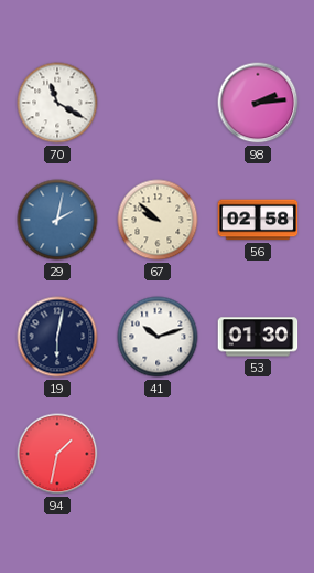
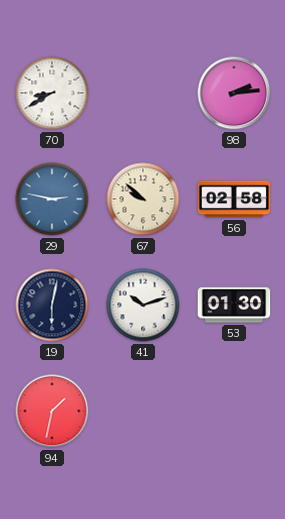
70: 11:20 -> 8:40 (52, 93)
29: 2:02 -> 2:47 (52, 199)
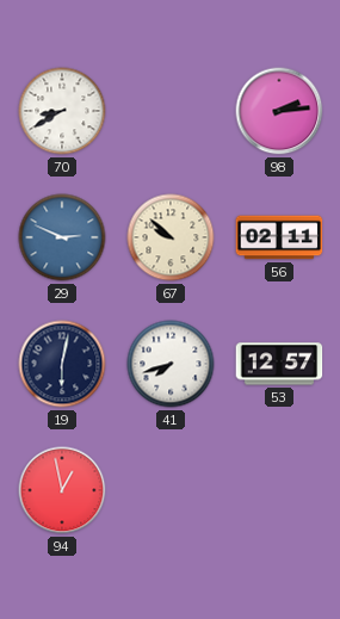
29: 2:47 -> 2:49 (62, 237)
56: 02:58 -> 02:11 (279, 237)
41: 10:12 -> 7:42 (171, 364)
53: 01:30 -> 12:57 (279, 364)
94: 1:32 -> 12:58 (62, 490)
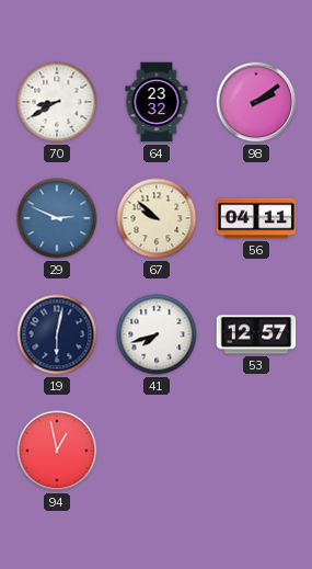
64: none -> 23:32 (157, 102)
98: 2:14 -> 2:09 (256, 102)
56: 02:11 -> 04:11 (256, 218)
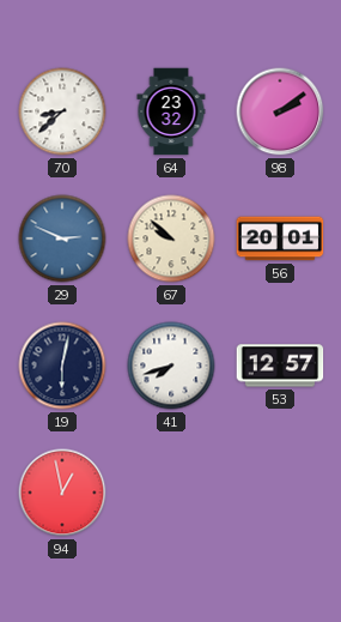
70: 8:40 -> 8:38 (62, 111)
56: 04:11 -> 20:01 (280, 238)
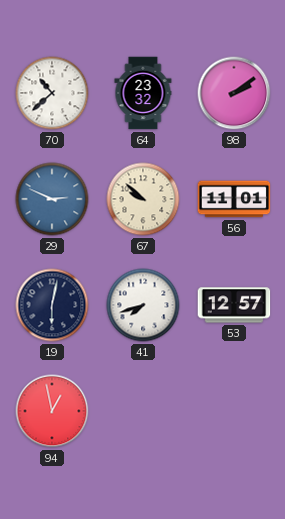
70: 8:38 -> 10:38 (52, 93)
56: 20:01 -> 11:01 (234, 199)
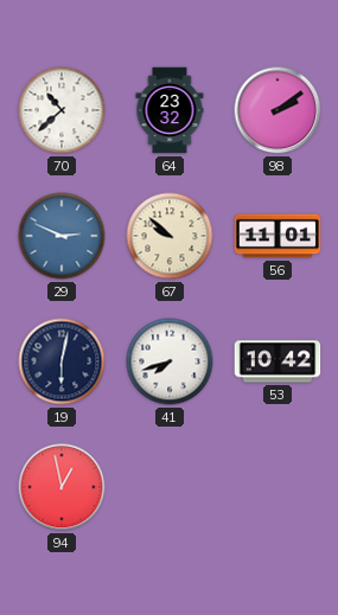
53: 12:57 -> 10:42 (278, 361)
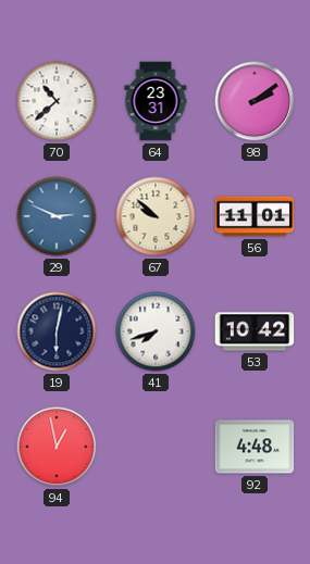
64: 23:32 -> 23:31 (156, 101)
92: none -> 4:48 (255, 447)
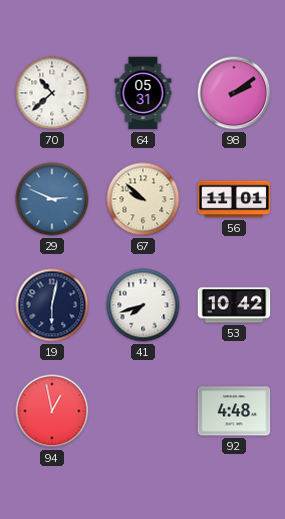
64: 23:31 -> 05:31 (143, 93)
